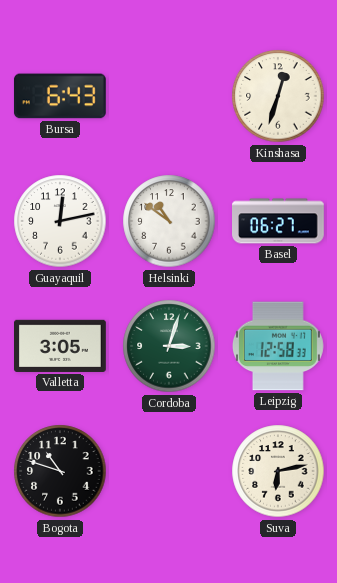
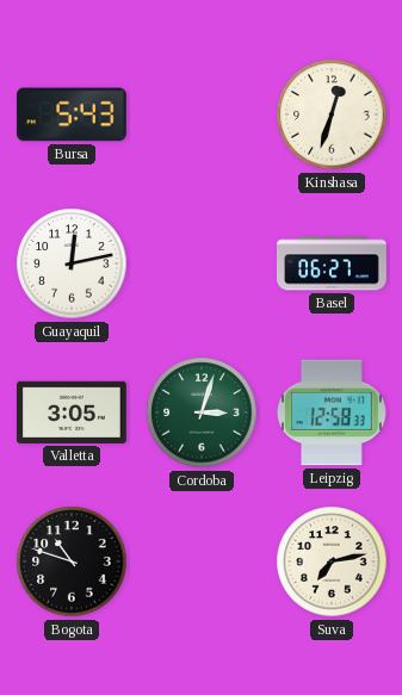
Bursa: 6:43 -> 5:43 (72, 114)
Helsinki: 10:51 -> none (169, 221)
Suva: 6:13 -> 7:13 (332, 561)
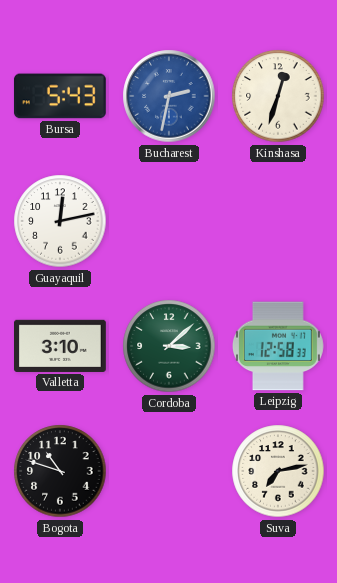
Bucharest: none -> 2:32 (169, 96)
Basel: 06:27 -> none (333, 263)
Valletta: 3:05 -> 3:10 (61, 346)
Cordoba: 3:03 -> 3:08 (169, 346)
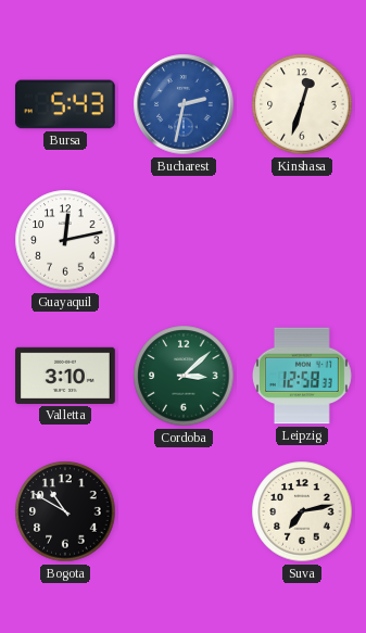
Bogota: 10:48 -> 10:50 (65, 511)
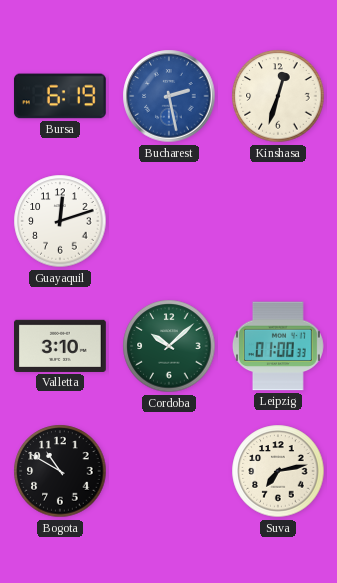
Bursa: 5:43 -> 6:19 (60, 96)
Bucharest: 2:32 -> 2:28 (169, 96)
Guayaquil: 12:13 -> 12:12 (60, 221)
Cordoba: 3:08 -> 10:08 (169, 346)
Leipzig: 12:58 -> 01:00 (278, 346)
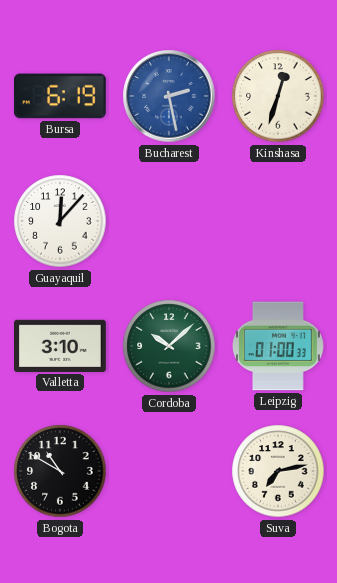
Guayaquil: 12:12 -> 12:07 (60, 221)
